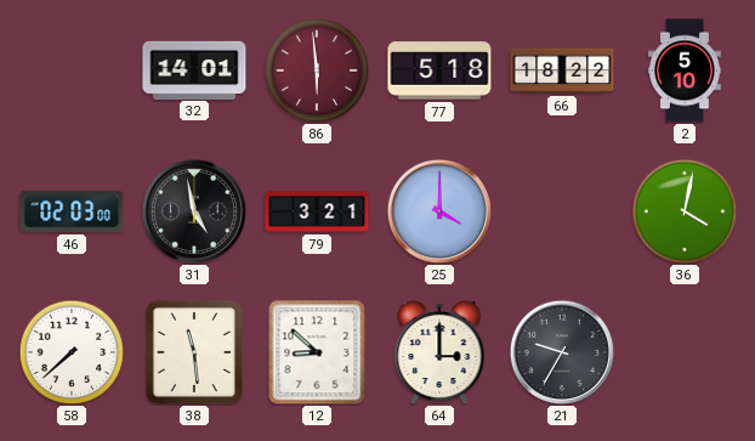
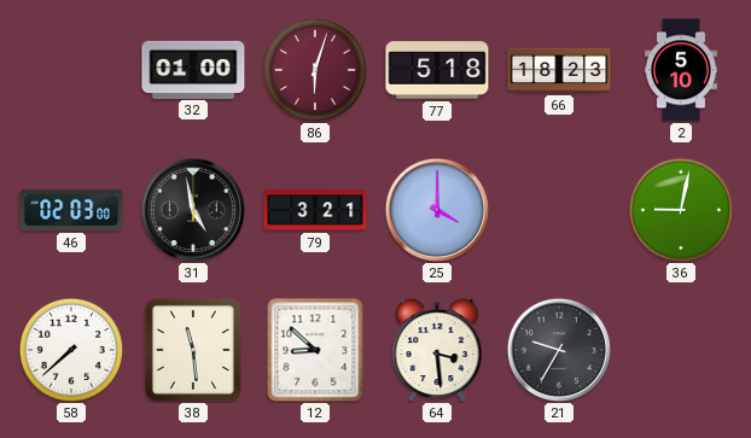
32: 14:01 -> 01:00 (193, 69)
86: 5:59 -> 6:03 (314, 69)
66: 18:22 -> 18:23 (559, 70)
36: 4:02 -> 9:02 (680, 209)
64: 3:00 -> 3:29 (437, 350)
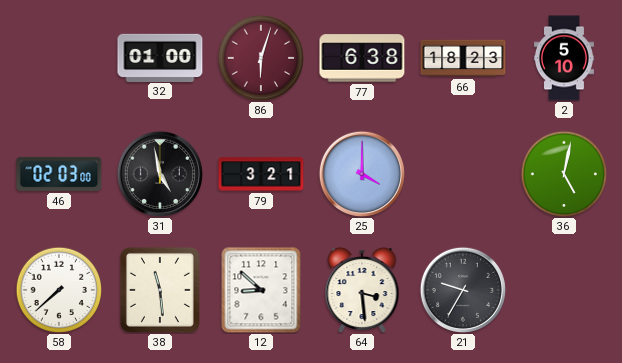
77: 5:18 -> 6:38 (362, 58)
36: 9:02 -> 5:02 (563, 173)
